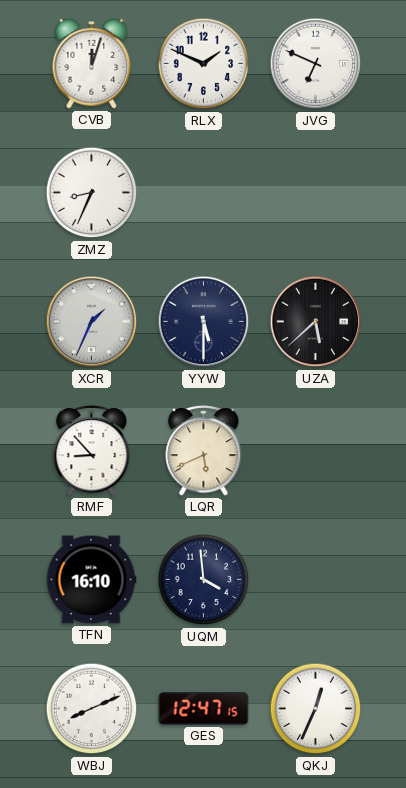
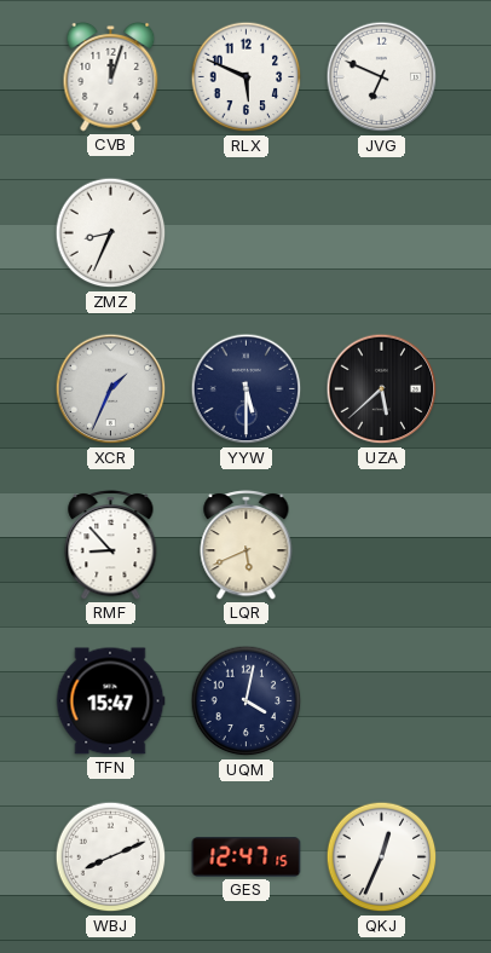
RLX: 1:49 -> 5:49 (247, 77)
TFN: 16:10 -> 15:47 (110, 701)
UQM: 3:59 -> 4:02 (247, 701)
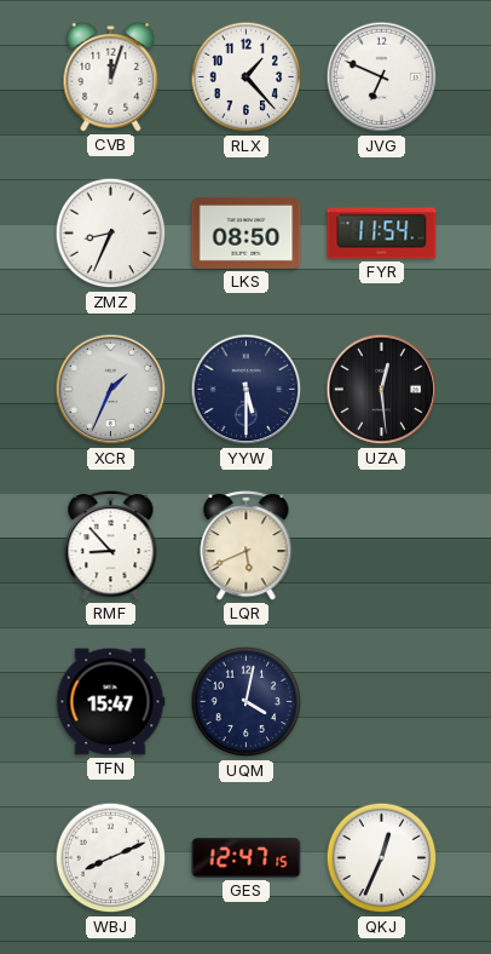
RLX: 5:49 -> 1:23 (247, 77)
LKS: none -> 08:50 (247, 234)
FYR: none -> 11:54 (382, 234)
UZA: 5:38 -> 12:29 (382, 390)
